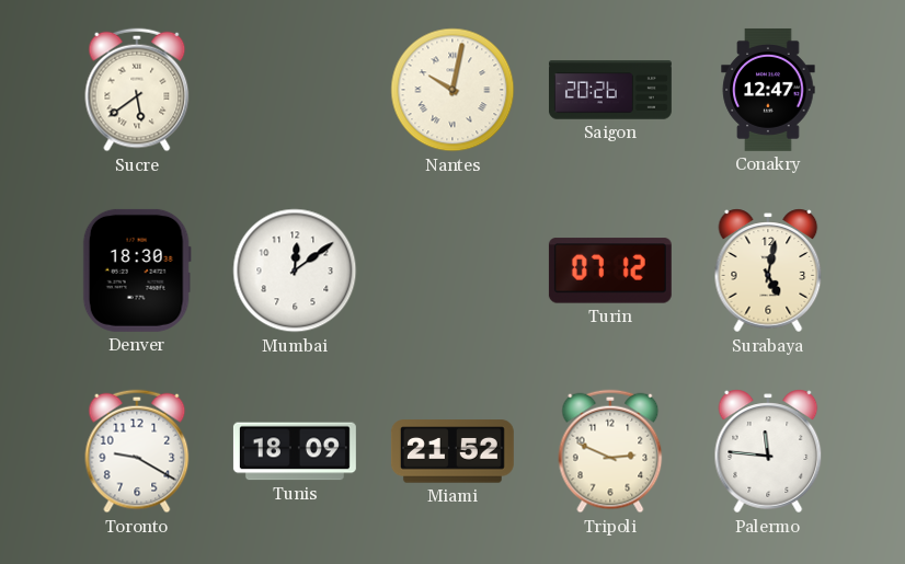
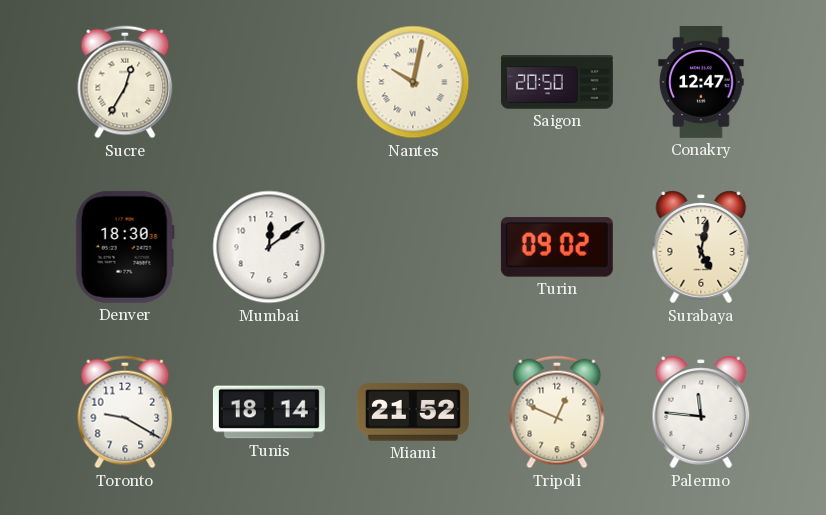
Sucre: 5:39 -> 12:35 (125, 82)
Saigon: 20:26 -> 20:50 (557, 82)
Turin: 07:12 -> 09:02 (557, 247)
Tunis: 18:09 -> 18:14 (269, 412)
Tripoli: 2:49 -> 12:49 (557, 412)
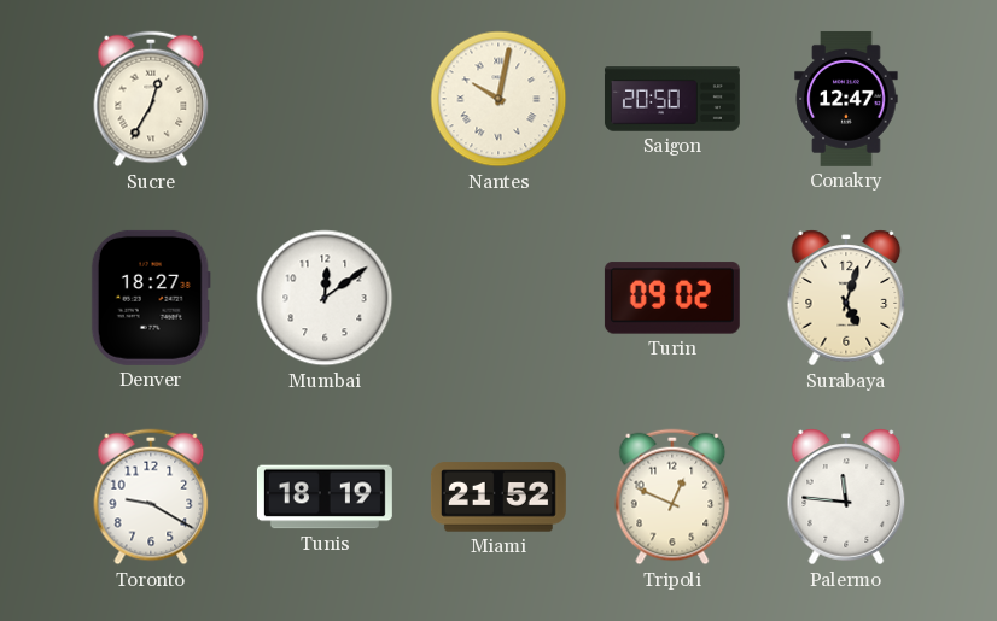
Denver: 18:30 -> 18:27 (151, 298)
Surabaya: 5:02 -> 5:03 (846, 298)
Tunis: 18:14 -> 18:19 (325, 497)
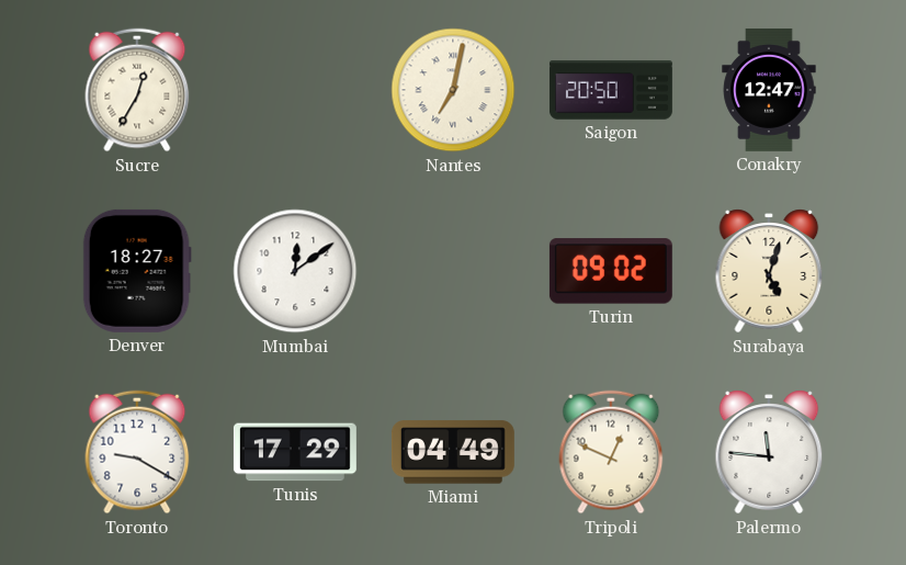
Nantes: 10:02 -> 7:02 (453, 90)
Tunis: 18:19 -> 17:29 (295, 452)
Miami: 21:52 -> 04:49 (453, 452)
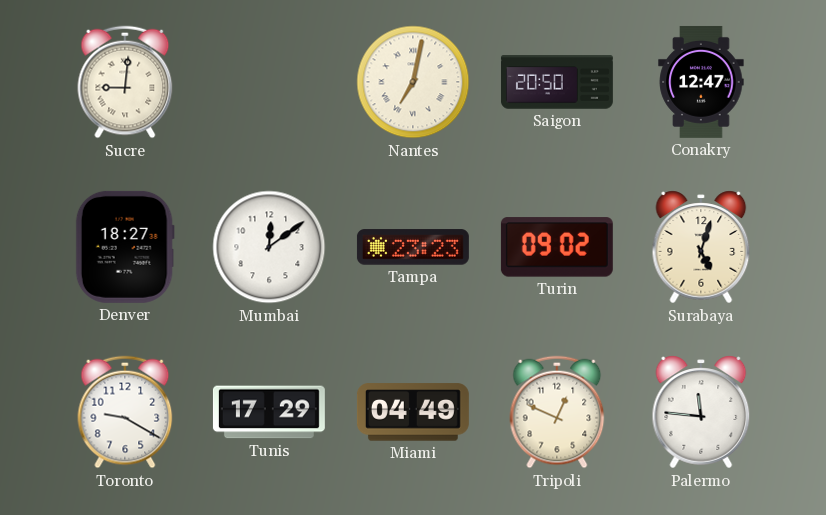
Sucre: 12:35 -> 9:01 (125, 82)
Tampa: none -> 23:23 (413, 247)
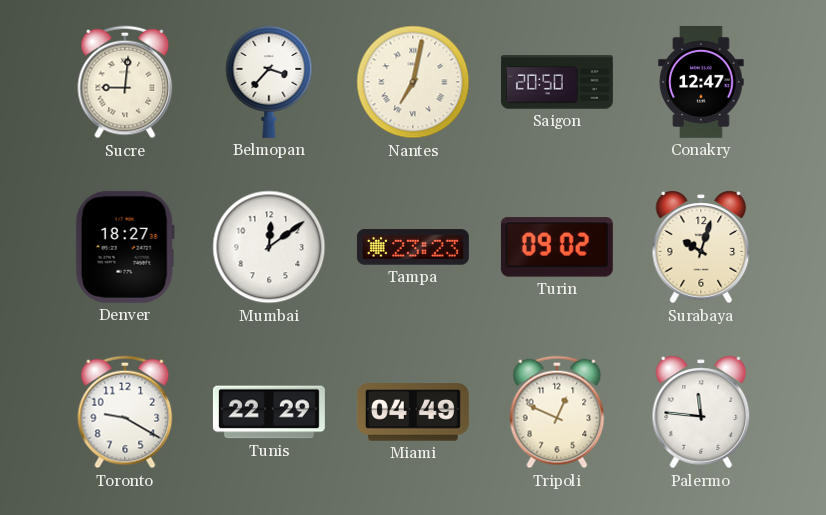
Belmopan: none -> 3:37 (269, 81)
Surabaya: 5:03 -> 10:03 (701, 247)
Tunis: 17:29 -> 22:29 (269, 412)
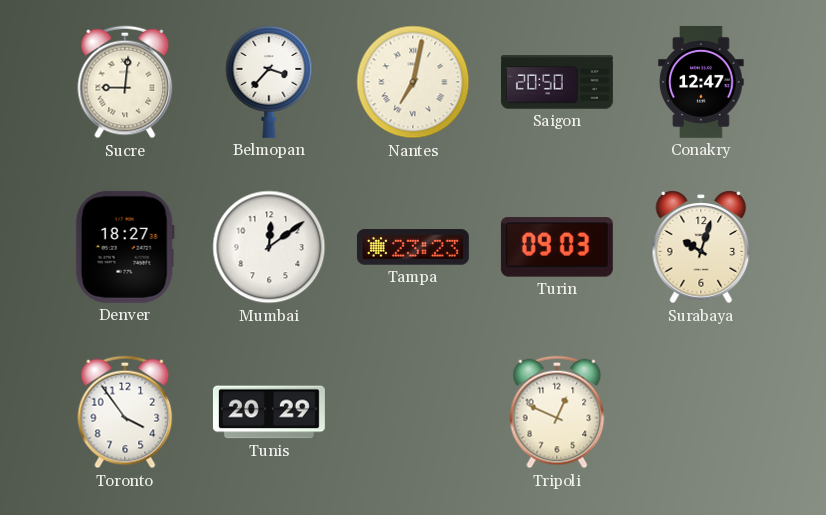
Turin: 09:02 -> 09:03 (557, 247)
Toronto: 9:20 -> 3:54 (125, 412)
Tunis: 22:29 -> 20:29 (269, 412)
Miami: 04:49 -> none (413, 412)
Palermo: 11:46 -> none (701, 412)
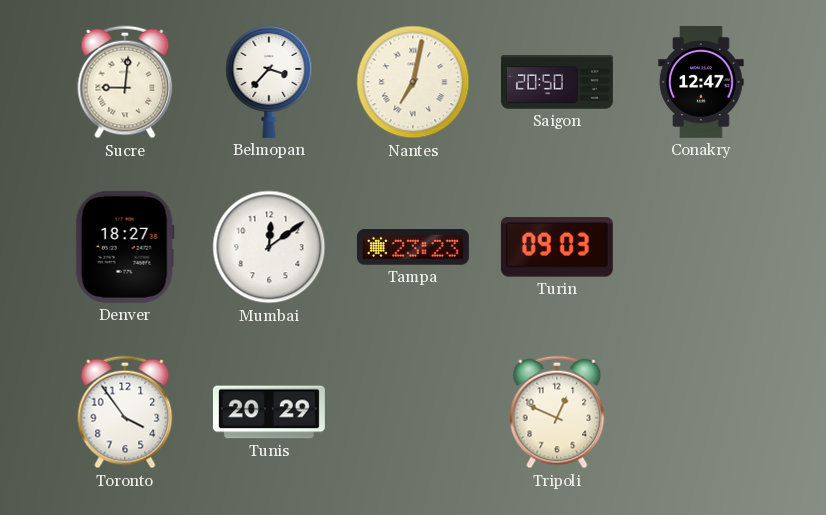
Surabaya: 10:03 -> none (701, 247)
